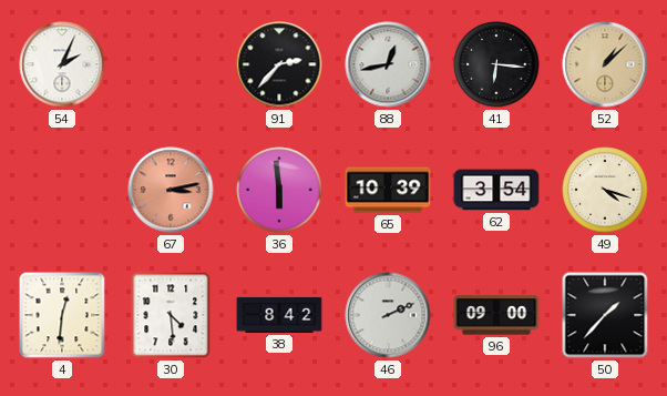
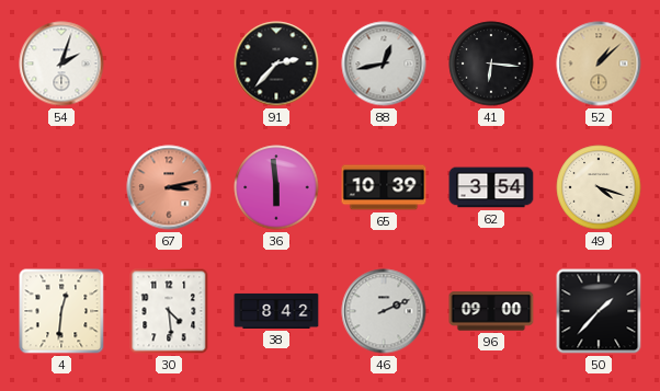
54: 2:04 -> 2:03 (61, 64)
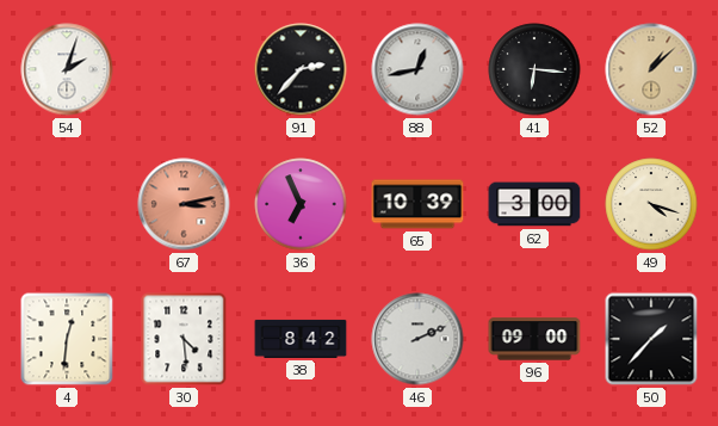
36: 5:59 -> 6:56 (301, 204)
62: 3:54 -> 3:00 (534, 204)
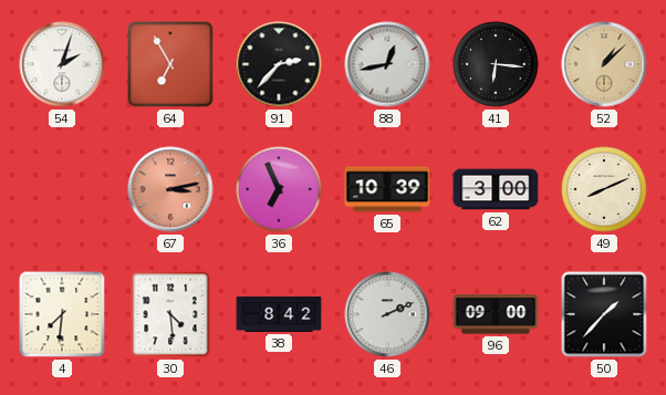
64: none -> 6:55 (170, 64)
49: 4:18 -> 8:11 (604, 189)
4: 12:31 -> 7:31 (62, 314)
